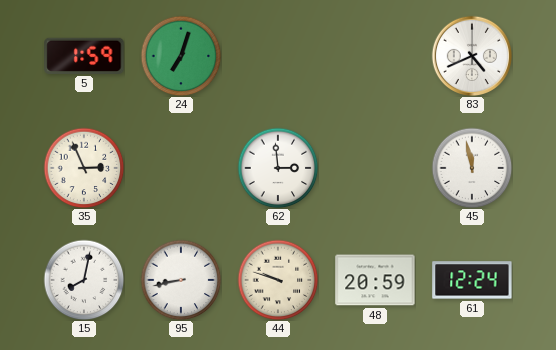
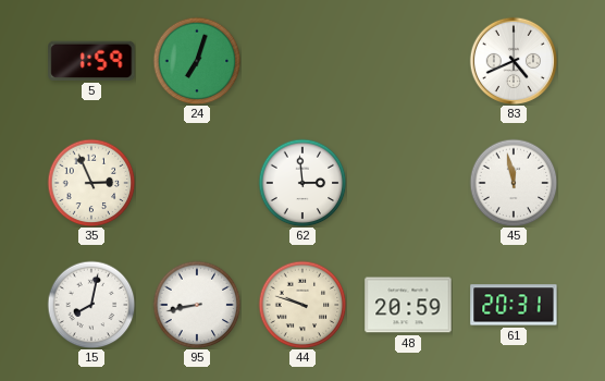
61: 12:24 -> 20:31 (514, 305)
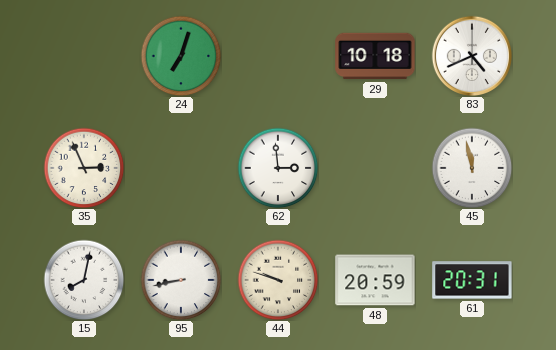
5: 1:59 -> none (91, 61)
29: none -> 10:18 (375, 56)
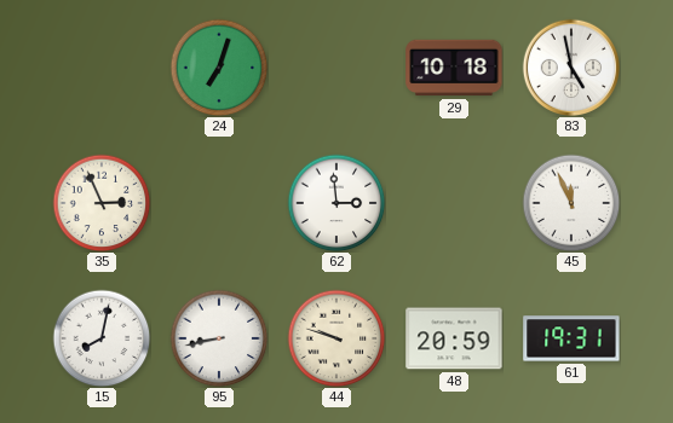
83: 4:41 -> 4:58 (570, 66)
45: 11:58 -> 11:56 (571, 203)
61: 20:31 -> 19:31 (571, 338)
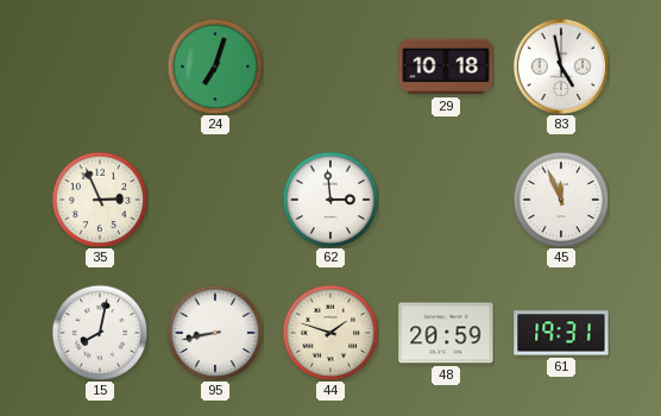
44: 9:48 -> 1:48 (330, 333)
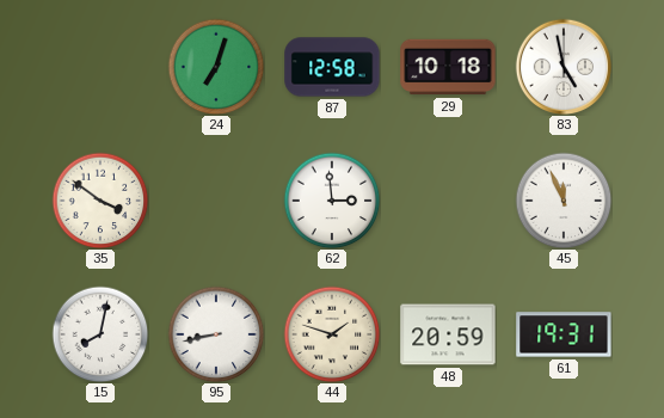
87: none -> 12:58 (332, 67)
35: 2:56 -> 3:51 (100, 201)
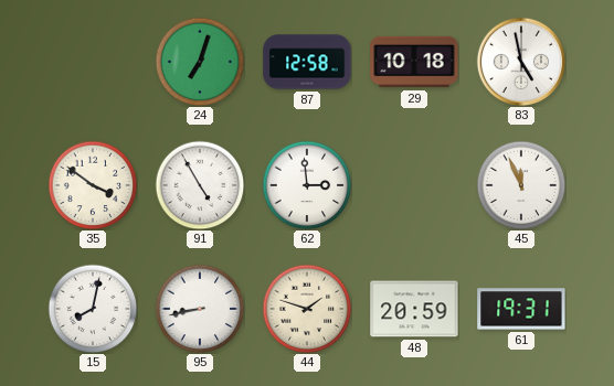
91: none -> 4:55 (200, 185)
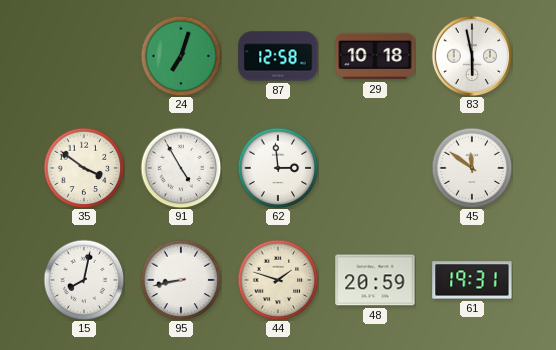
83: 4:58 -> 5:58 (471, 55)
45: 11:56 -> 11:51 (472, 168)
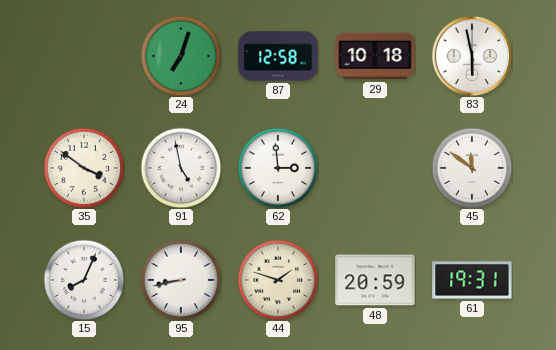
91: 4:55 -> 4:58 (181, 168)
15: 8:02 -> 8:04 (84, 280)
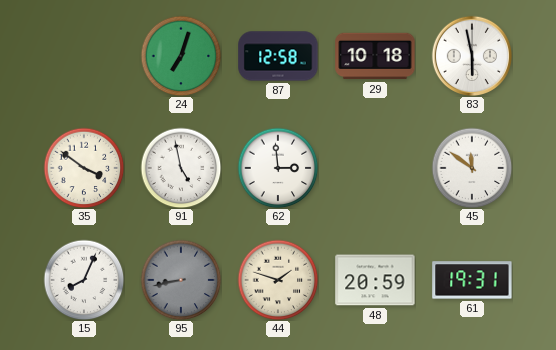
95 dial: white -> grey (181, 280)
